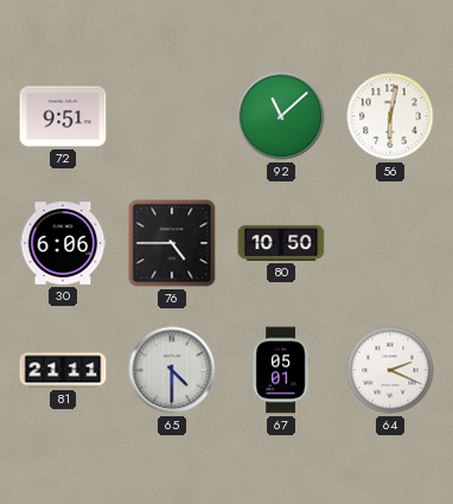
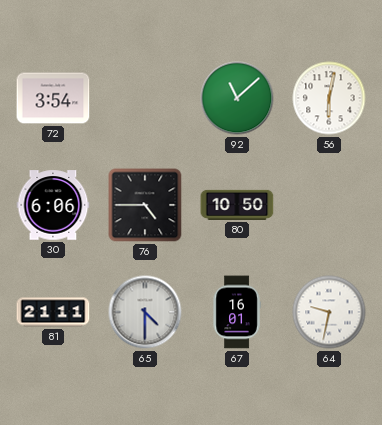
72: 9:51 -> 3:54 (53, 98)
67: 05:01 -> 16:01 (237, 312)
64: 2:19 -> 9:32 (329, 312)
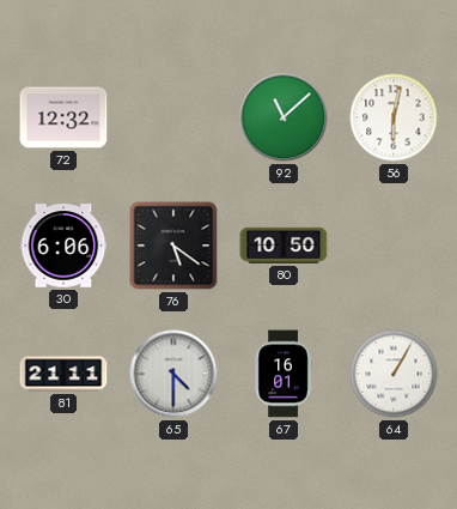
72: 3:54 -> 12:32 (63, 117)
76: 4:45 -> 5:21 (173, 246)
64: 9:32 -> 1:05 (394, 374)
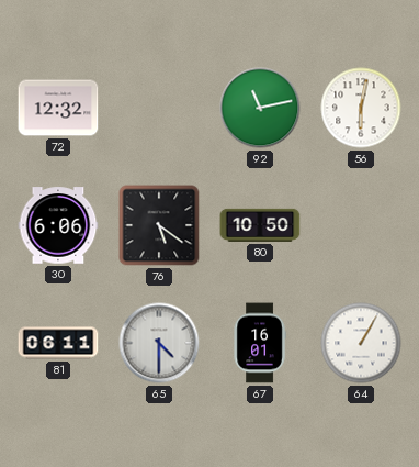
92: 11:08 -> 11:13 (260, 108)
81: 21:11 -> 06:11 (58, 343)
